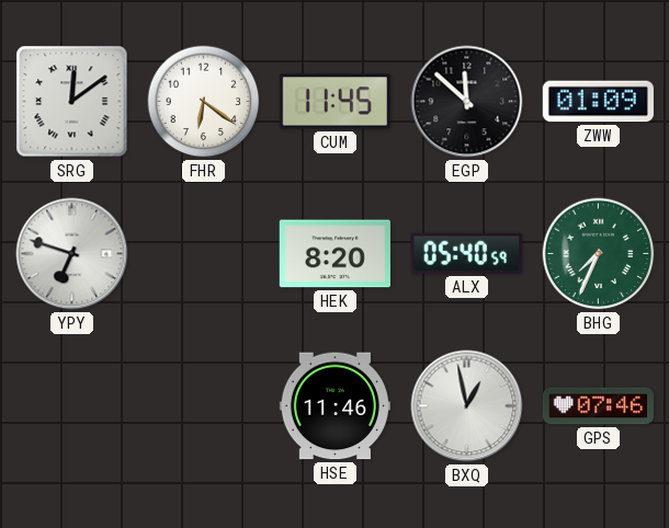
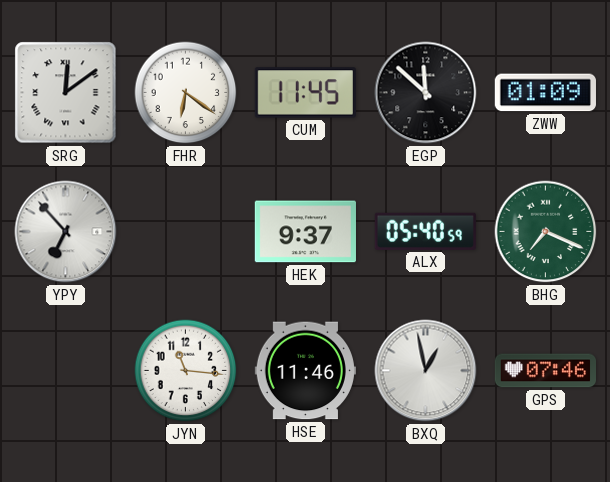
YPY: 6:48 -> 6:53 (66, 232)
HEK: 8:20 -> 9:37 (305, 232)
BHG: 7:34 -> 7:19 (546, 232)
JYN: none -> 11:16 (186, 371)
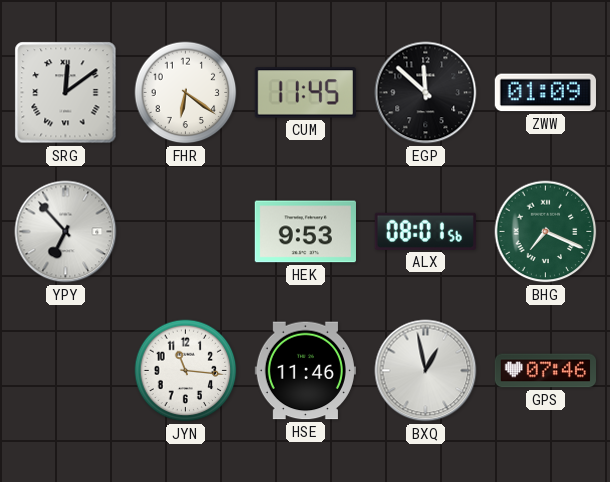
HEK: 9:37 -> 9:53 (305, 232)
ALX: 05:40 -> 08:01 (425, 231)
